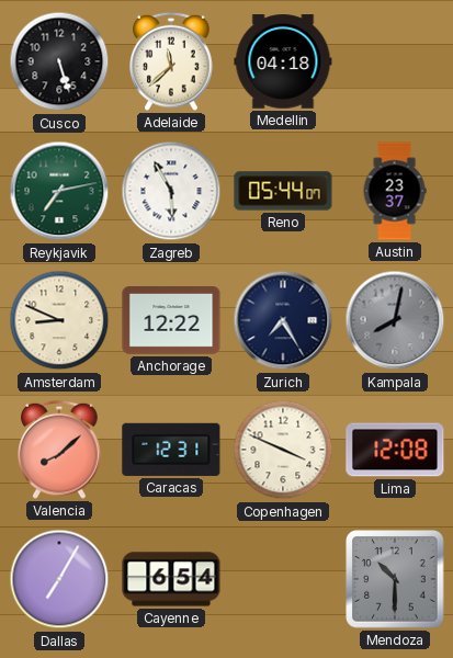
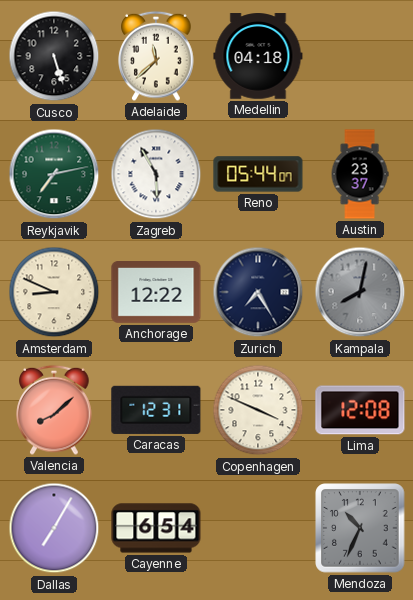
Mendoza: 10:30 -> 10:34 (360, 528)
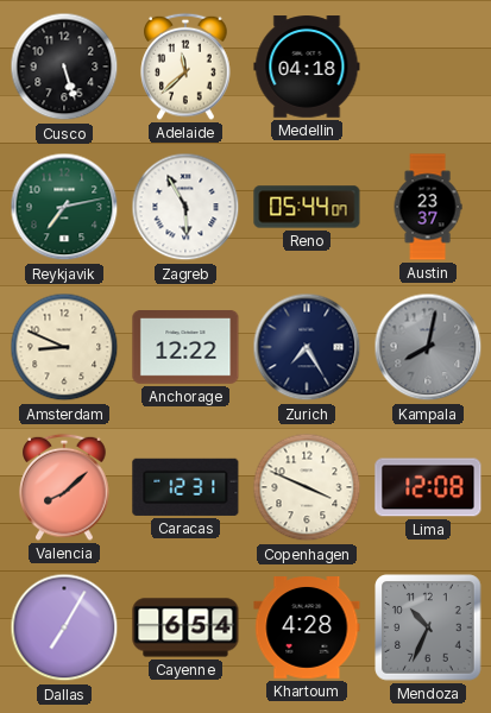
Khartoum: none -> 4:28 (307, 629)
